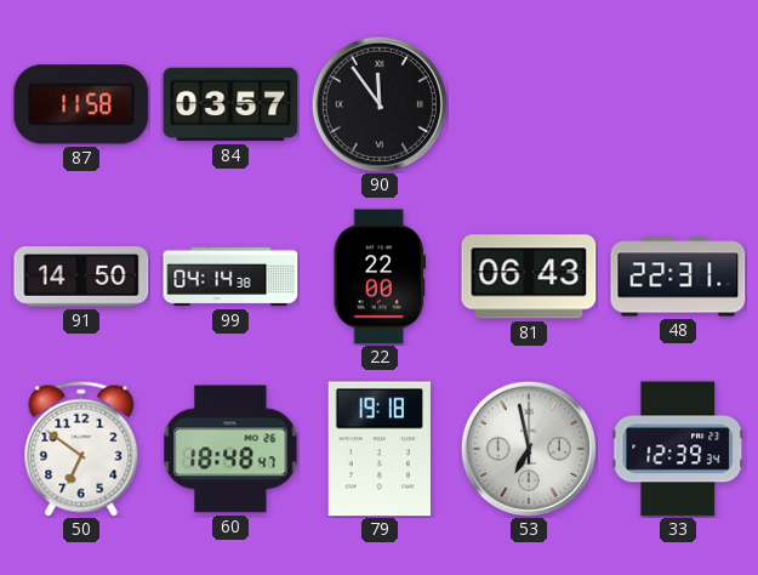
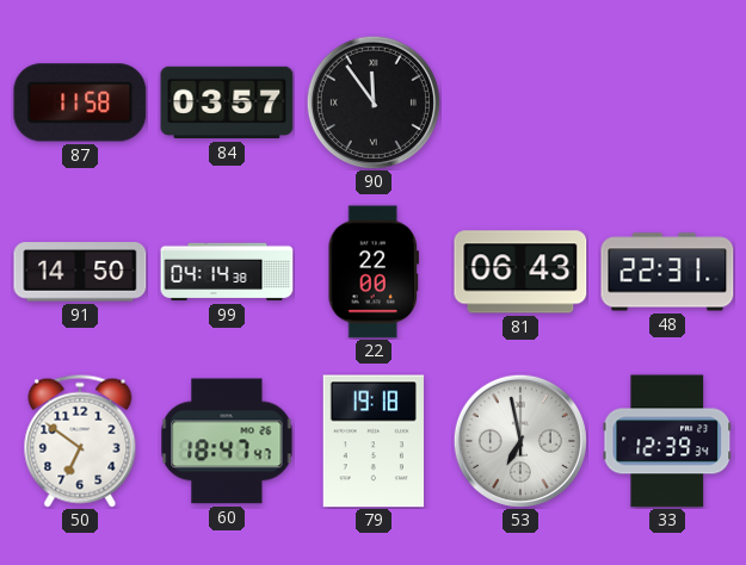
60: 18:48 -> 18:47 (227, 441)
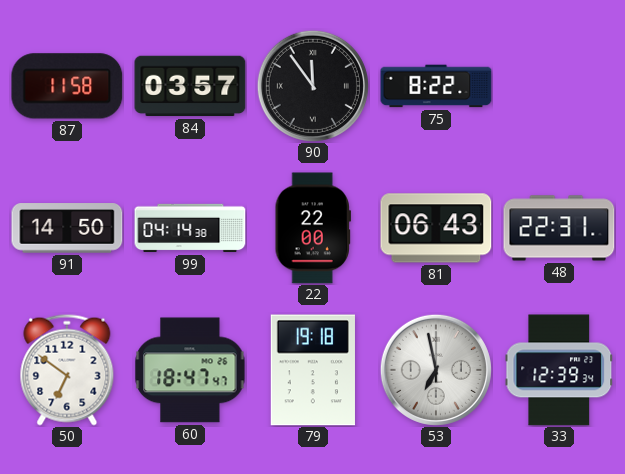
75: none -> 8:22 (436, 86)
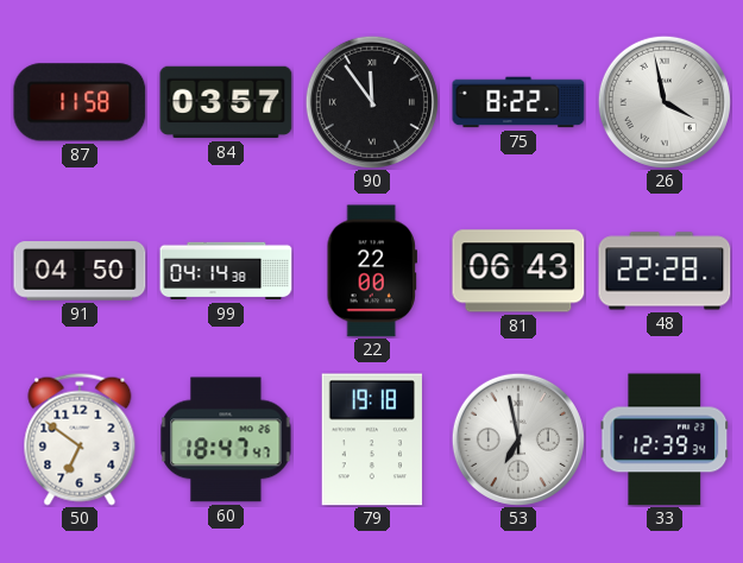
26: none -> 3:58 (665, 102)
91: 14:50 -> 04:50 (80, 271)
48: 22:31 -> 22:28 (665, 271)
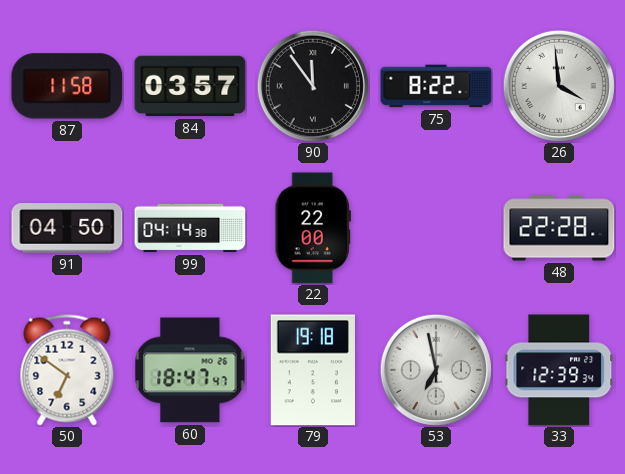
26: 3:58 -> 3:59 (559, 86)
81: 06:43 -> none (518, 271)
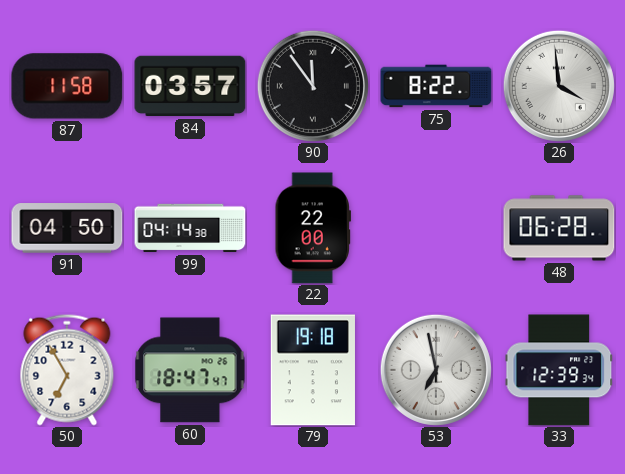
48: 22:28 -> 06:28 (559, 228)
50: 6:51 -> 6:55 (67, 370)
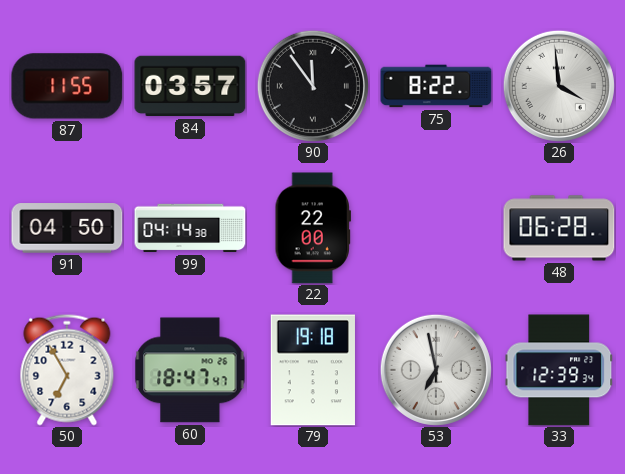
87: 11:58 -> 11:55 (67, 86)
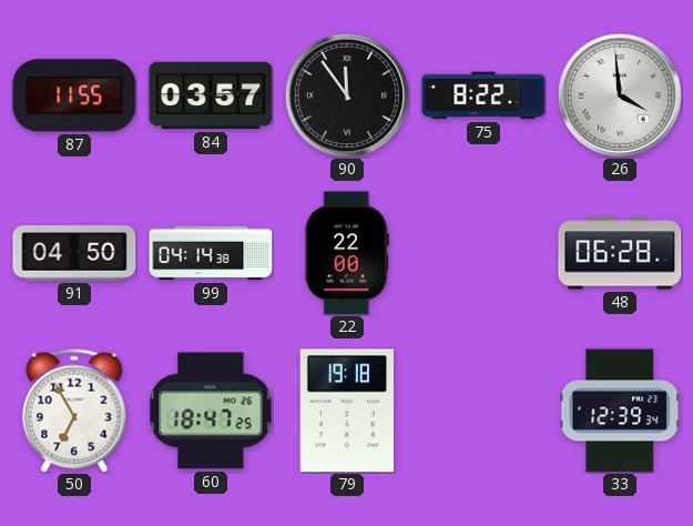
60: 18:47:47 -> 18:47:25 (211, 411)
53: 6:58 -> none (436, 370)
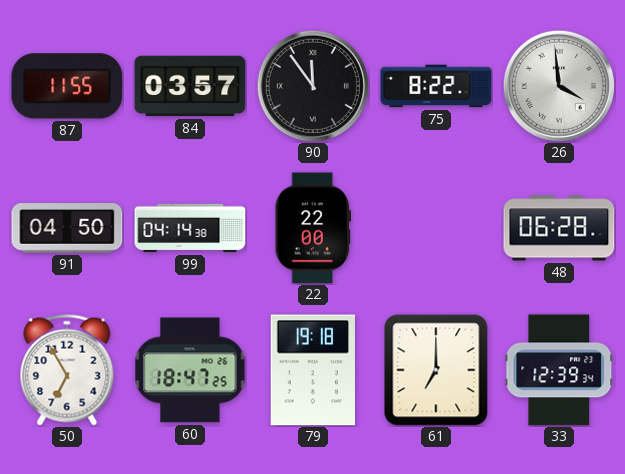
61: none -> 7:00 (436, 370)
